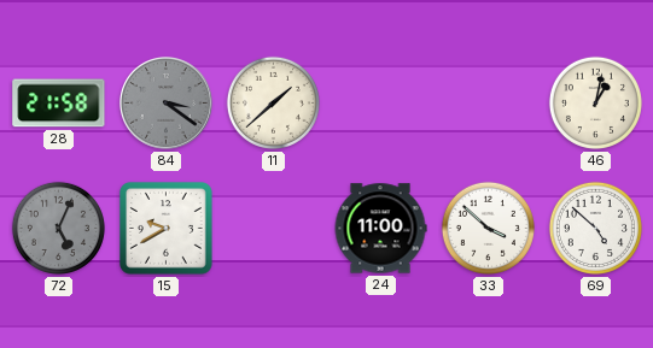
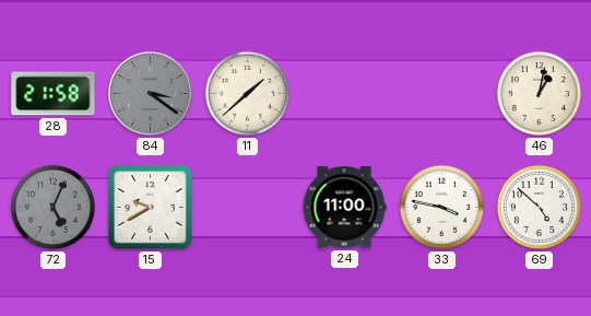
33: 3:52 -> 3:47 (441, 207)
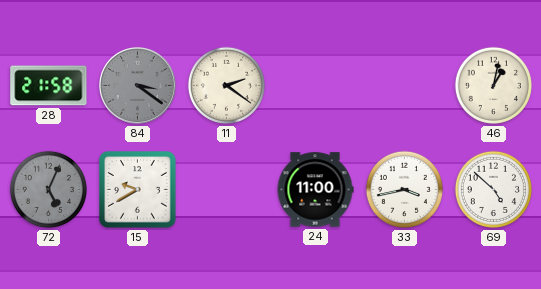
11: 1:38 -> 2:21 (226, 85)
33: 3:47 -> 3:43 (404, 189)
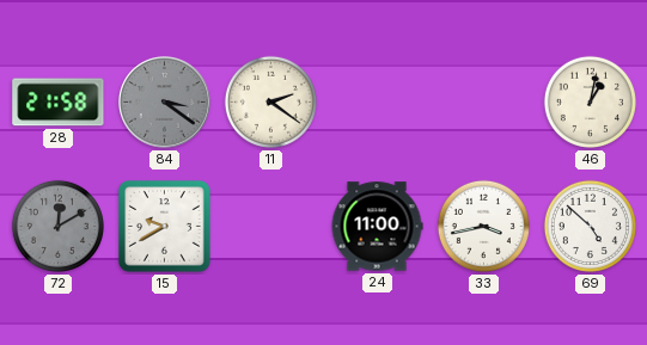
72: 5:04 -> 12:10 (57, 226)
